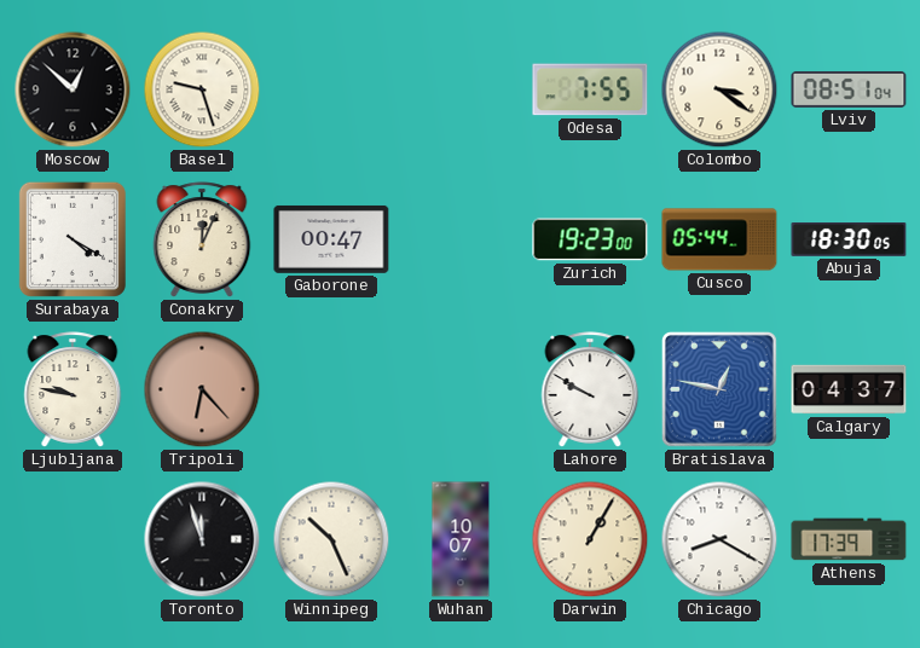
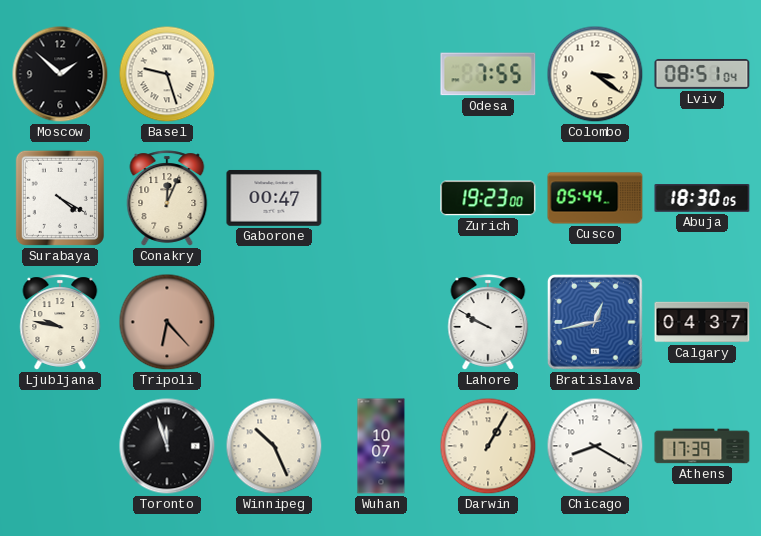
Moscow: 12:52 -> 1:52 (60, 74)
Bratislava: 12:47 -> 12:43 (595, 322)
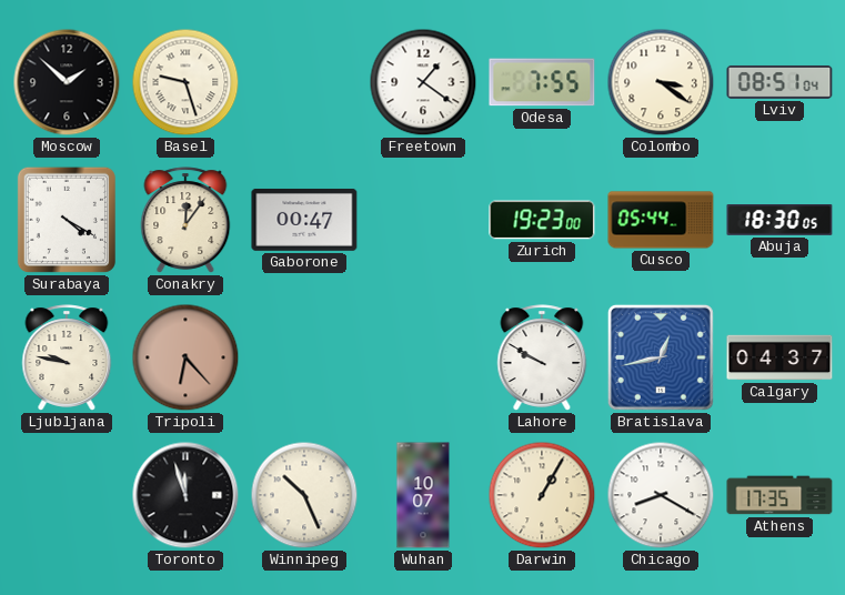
Freetown: none -> 1:21 (423, 82)
Conakry: 12:04 -> 12:06 (185, 220)
Athens: 17:39 -> 17:35 (779, 495)
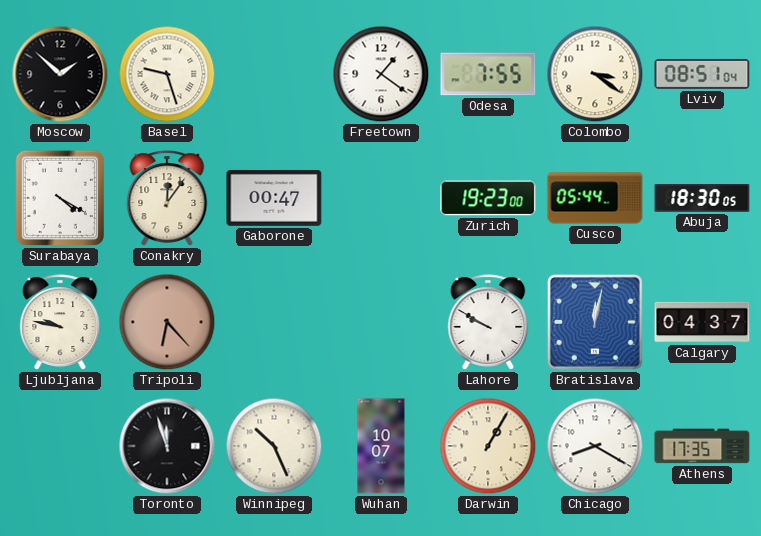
Bratislava: 12:43 -> 12:02 (595, 322)
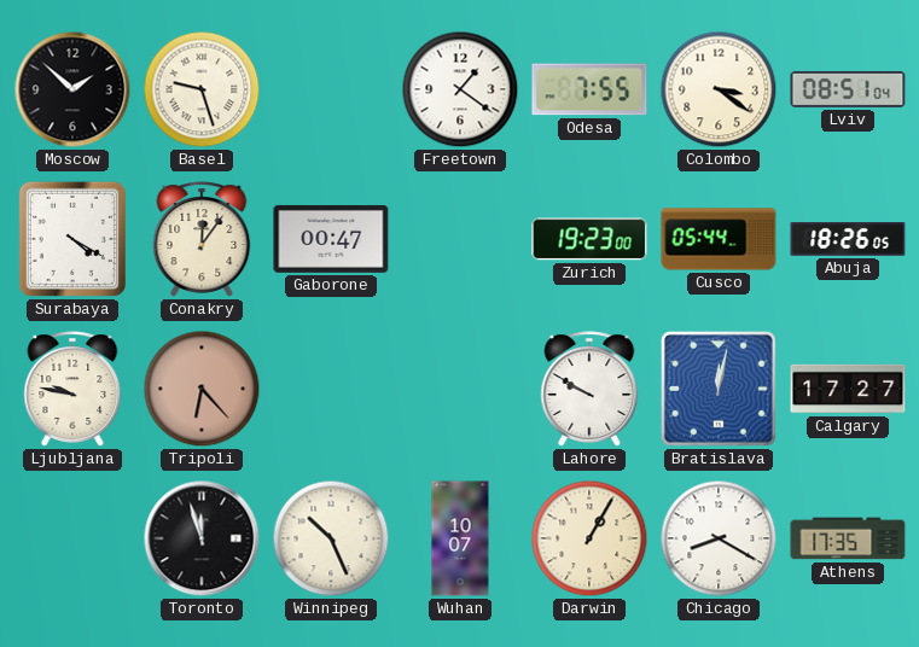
Abuja: 18:30 -> 18:26 (848, 240)
Calgary: 04:37 -> 17:27 (848, 389)
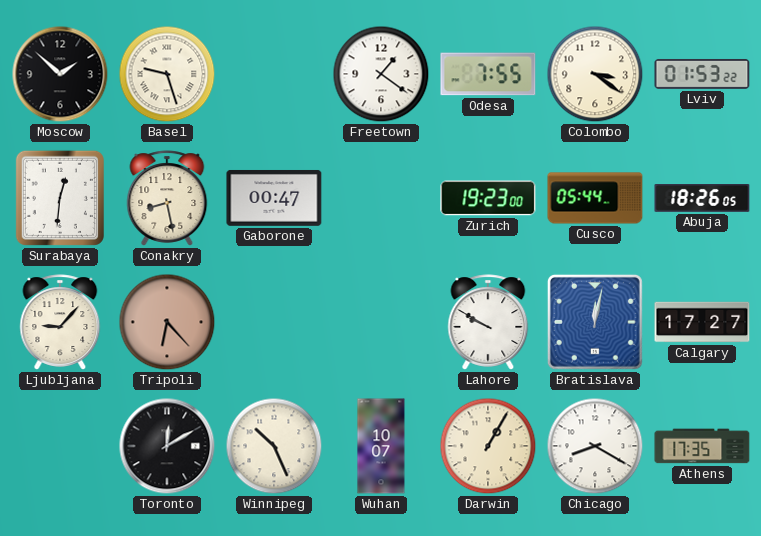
Lviv: 08:51 -> 01:53 (702, 74)
Surabaya: 4:20 -> 12:31 (60, 198)
Conakry: 12:06 -> 8:28 (167, 198)
Ljubljana: 9:47 -> 9:07 (60, 322)
Toronto: 11:57 -> 12:10 (167, 446)
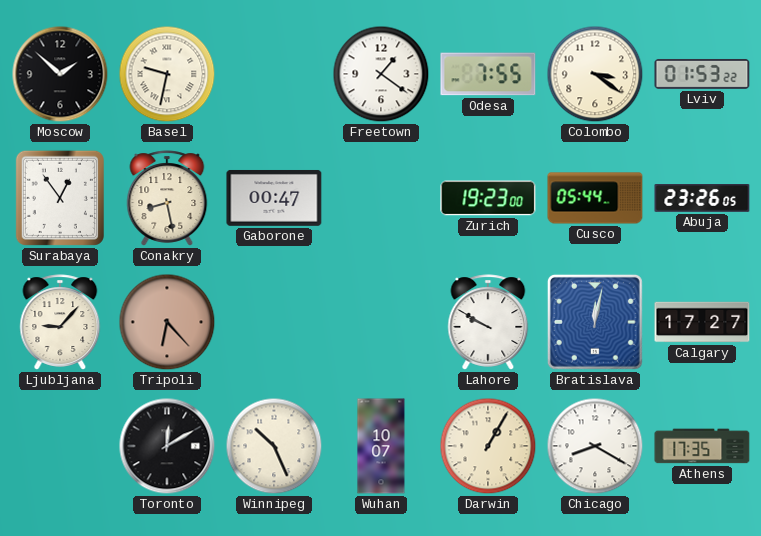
Basel: 9:27 -> 9:32 (167, 74)
Surabaya: 12:31 -> 12:54 (60, 198)
Abuja: 18:26 -> 23:26 (702, 199)
